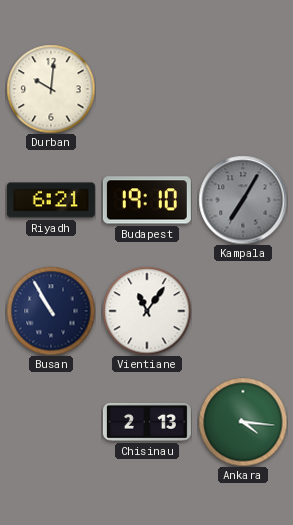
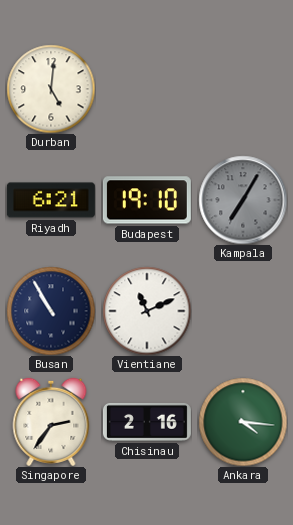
Durban: 10:01 -> 5:01 (51, 89)
Vientiane: 11:06 -> 11:11 (147, 311)
Singapore: none -> 2:36 (51, 422)
Chisinau: 2:13 -> 2:16 (147, 422)
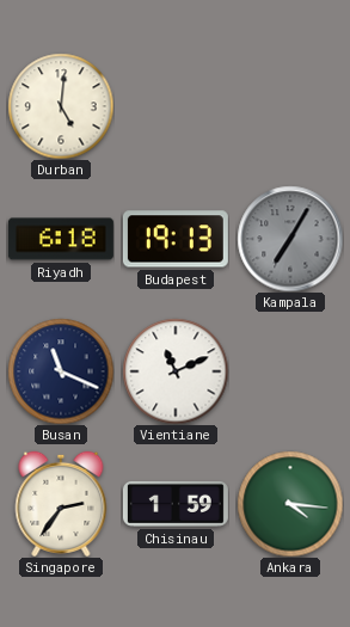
Riyadh: 6:21 -> 6:18 (61, 239)
Budapest: 19:10 -> 19:13 (176, 239)
Busan: 10:55 -> 11:19 (61, 371)
Chisinau: 2:16 -> 1:59 (176, 504)
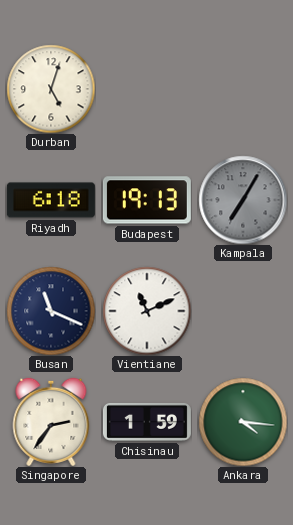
Durban: 5:01 -> 5:03 (51, 89)
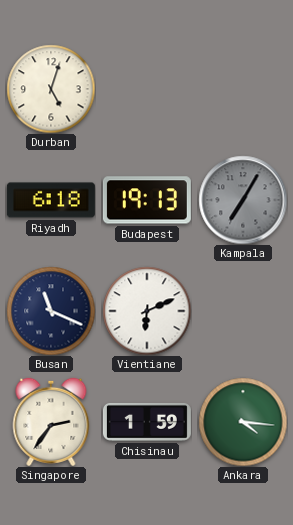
Vientiane: 11:11 -> 6:11 (147, 311)
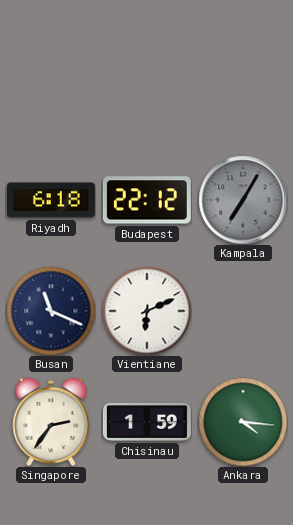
Durban: 5:03 -> none (51, 89)
Budapest: 19:13 -> 22:12 (147, 200)
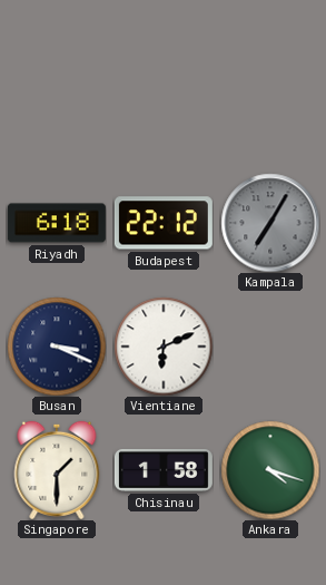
Busan: 11:19 -> 3:19 (57, 347)
Singapore: 2:36 -> 1:30 (57, 470)
Chisinau: 1:59 -> 1:58 (164, 470)
Ankara: 4:16 -> 4:18 (270, 470)
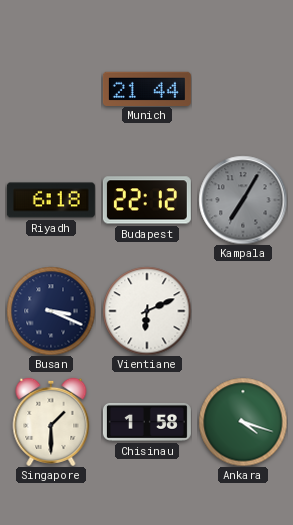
Munich: none -> 21:44 (147, 88)
